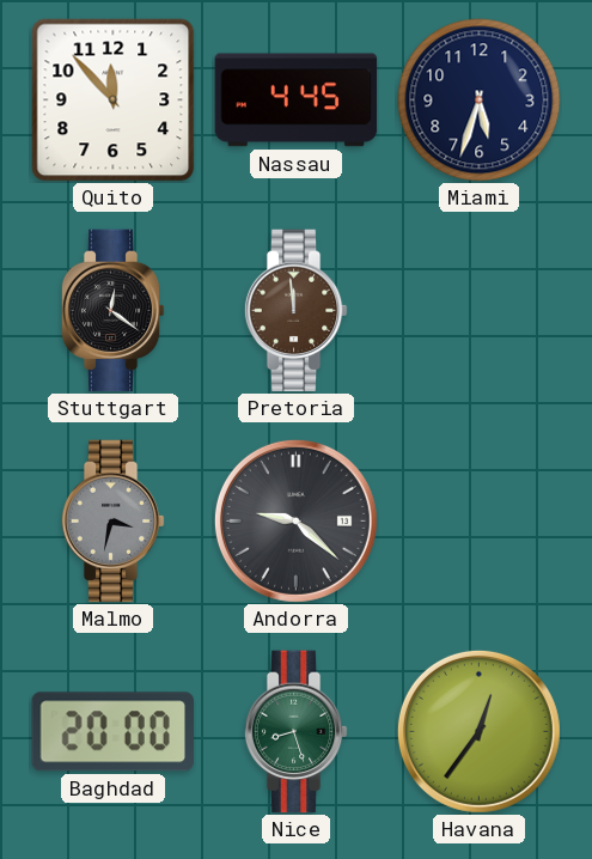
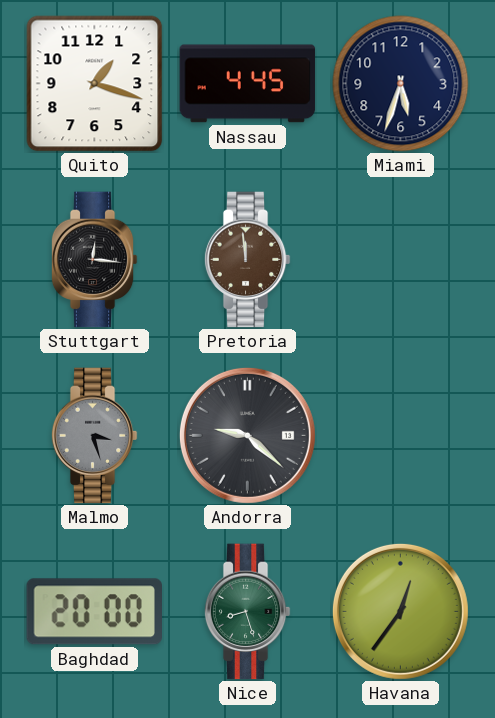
Quito: 11:53 -> 1:18 (95, 84)
Stuttgart: 12:21 -> 12:16 (94, 260)
Malmo: 3:32 -> 3:27 (94, 436)
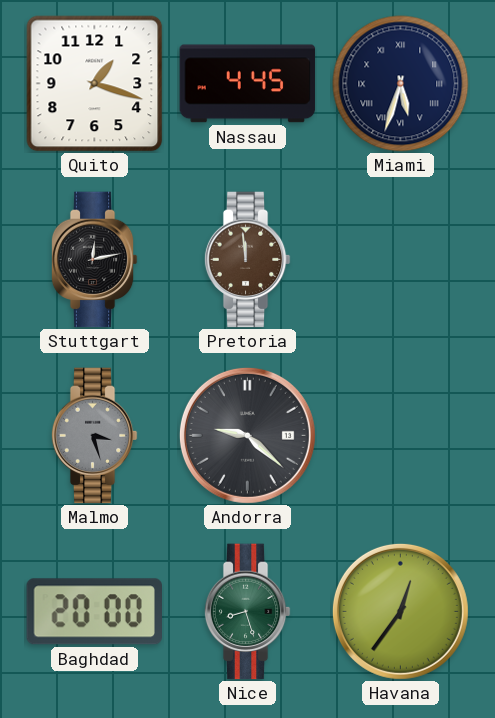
Miami numerals: Arabic -> Roman (401, 84)
Stuttgart: 12:16 -> 12:13 (94, 260)
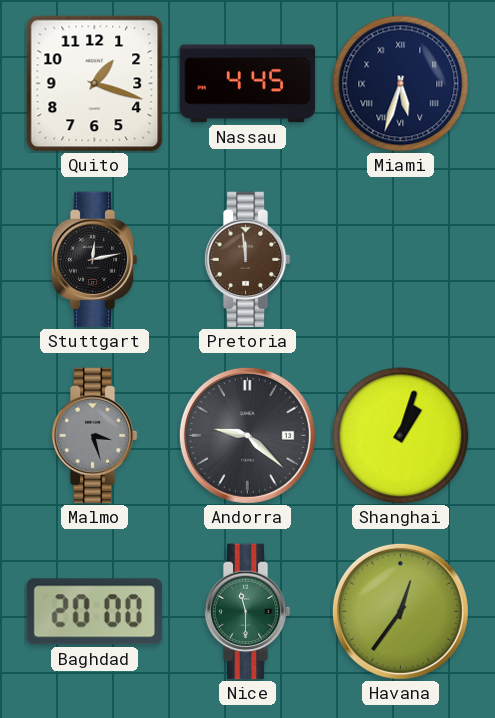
Shanghai: none -> 1:03 (401, 436)
Nice: 8:27 -> 11:30 (247, 612)
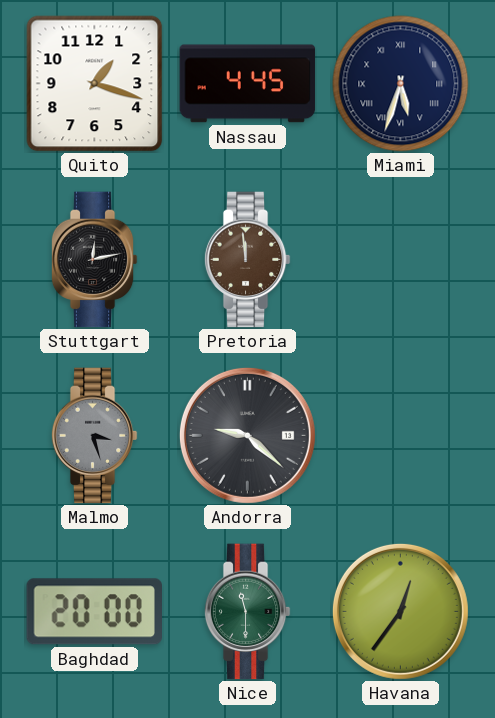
Shanghai: 1:03 -> none (401, 436)
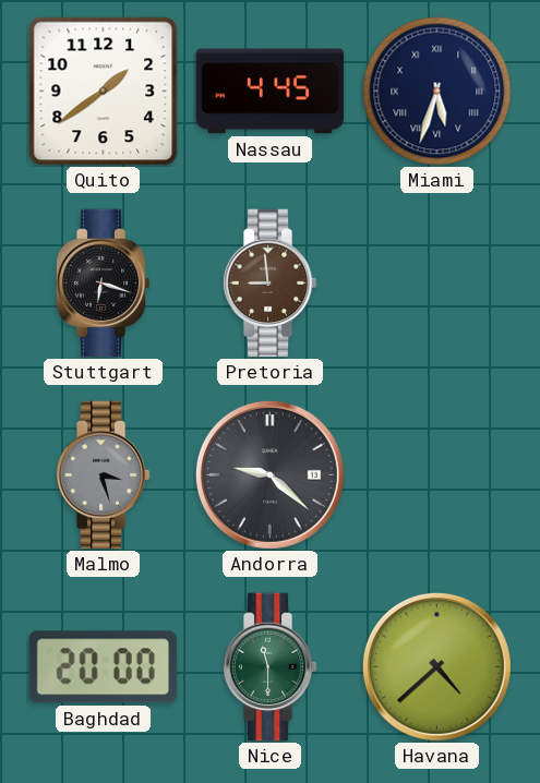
Quito: 1:18 -> 1:39 (104, 92)
Stuttgart: 12:13 -> 6:18 (103, 284)
Pretoria: 11:59 -> 8:59 (269, 284)
Havana: 12:36 -> 4:38 (436, 666)
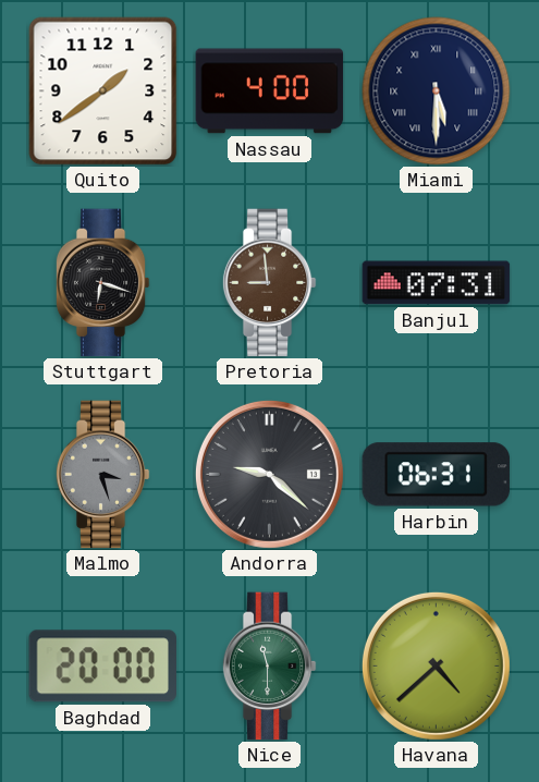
Nassau: 4:45 -> 4:00 (270, 91)
Miami: 5:33 -> 5:30 (437, 91)
Banjul: none -> 07:31 (437, 283)
Harbin: none -> 06:31 (437, 475)
